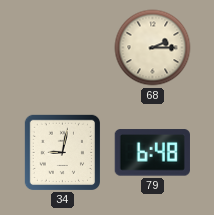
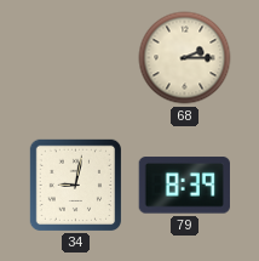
79: 6:48 -> 8:39 (184, 186)
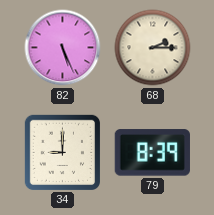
82: none -> 5:26 (63, 48)
34: 9:02 -> 9:00 (62, 152)
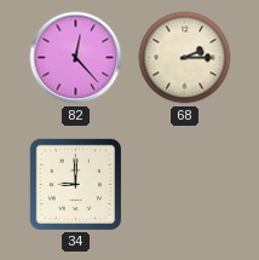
82: 5:26 -> 12:23 (76, 58)
79: 8:39 -> none (152, 153)
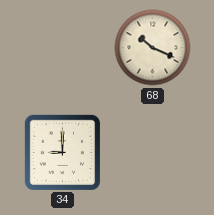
82: 12:23 -> none (76, 58)
68: 2:15 -> 10:19 (153, 48)
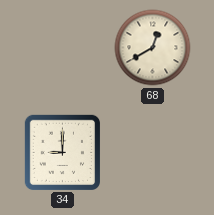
68: 10:19 -> 12:40 (153, 48)
